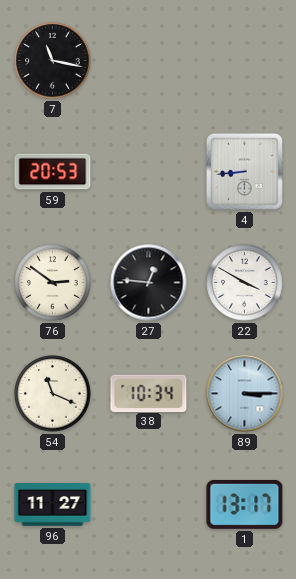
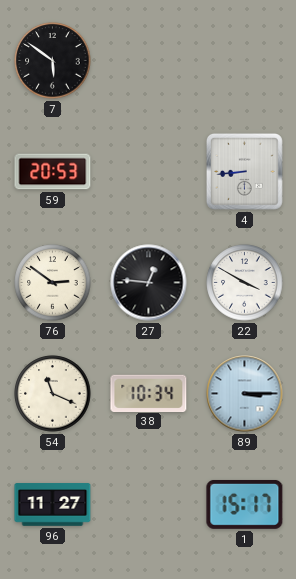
7: 11:17 -> 5:51 (53, 61)
1: 13:17 -> 15:17 (245, 504)
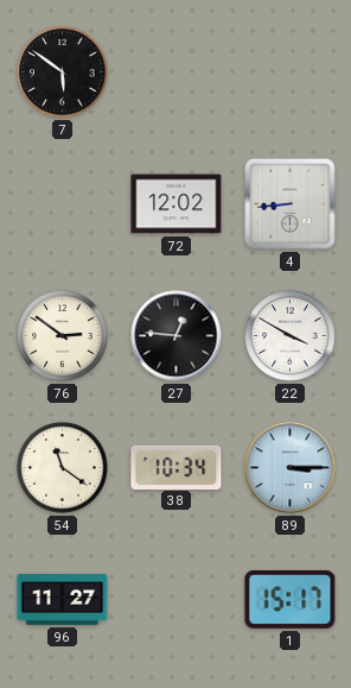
59: 20:53 -> none (53, 172)
72: none -> 12:02 (177, 204)
54: 11:19 -> 11:21 (63, 468)
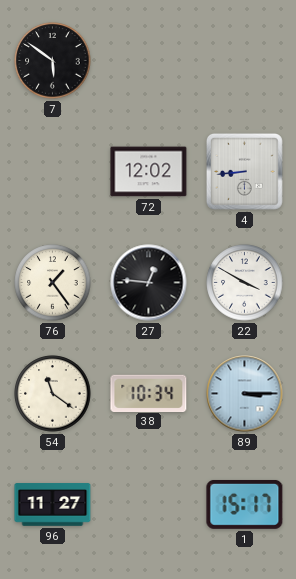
76: 2:51 -> 1:24 (53, 283)
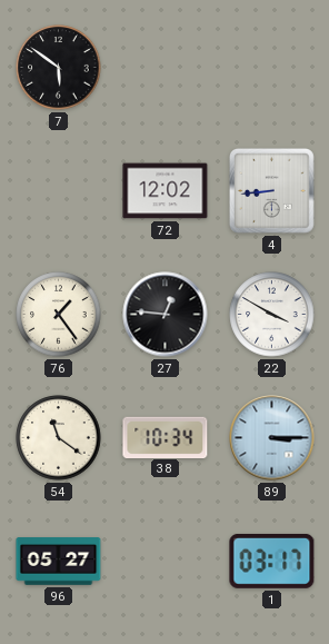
96: 11:27 -> 05:27 (59, 562)
1: 15:17 -> 03:17 (272, 561)
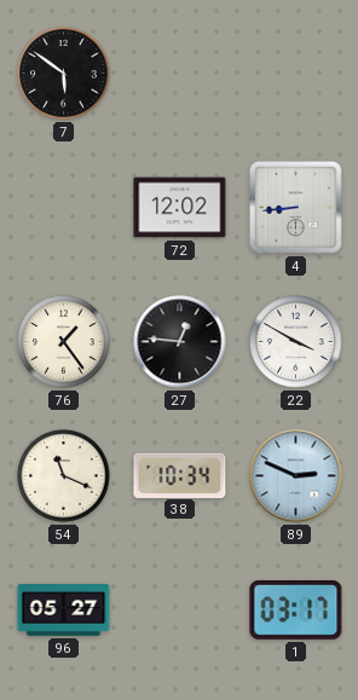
54: 11:21 -> 11:19 (64, 476)
89: 3:15 -> 2:49 (296, 476)
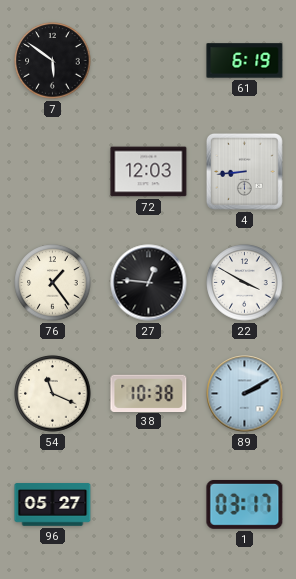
61: none -> 6:19 (245, 61)
72: 12:02 -> 12:03 (149, 172)
38: 10:34 -> 10:38 (149, 393)
89: 2:49 -> 2:10 (245, 394)
